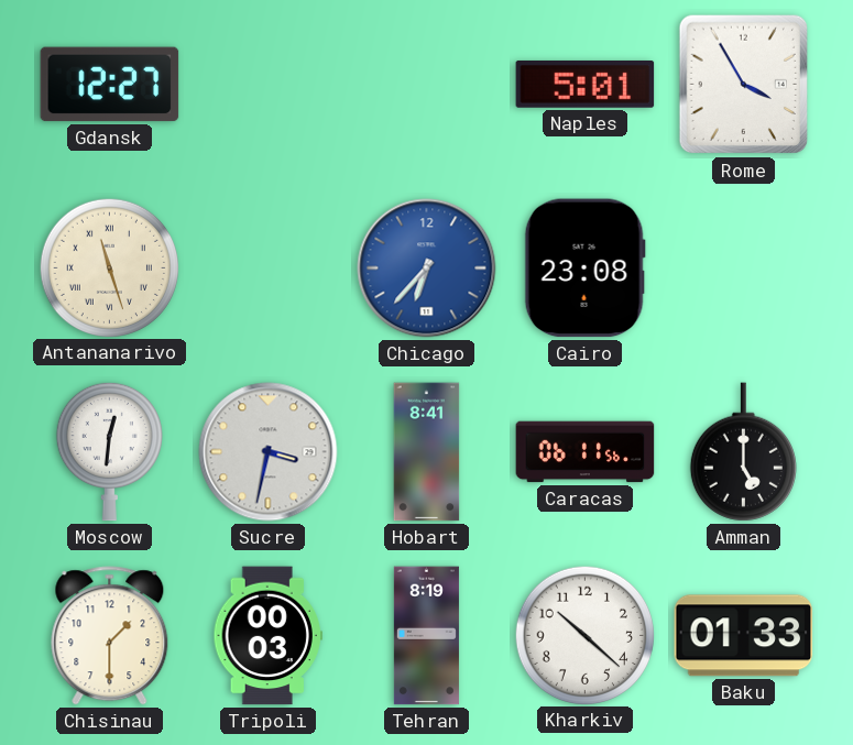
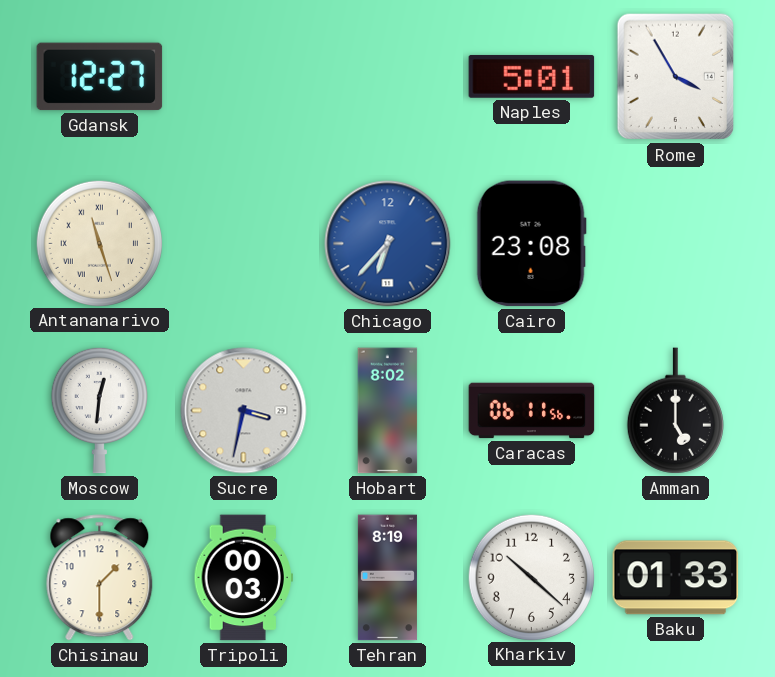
Hobart: 8:41 -> 8:02 (388, 411)
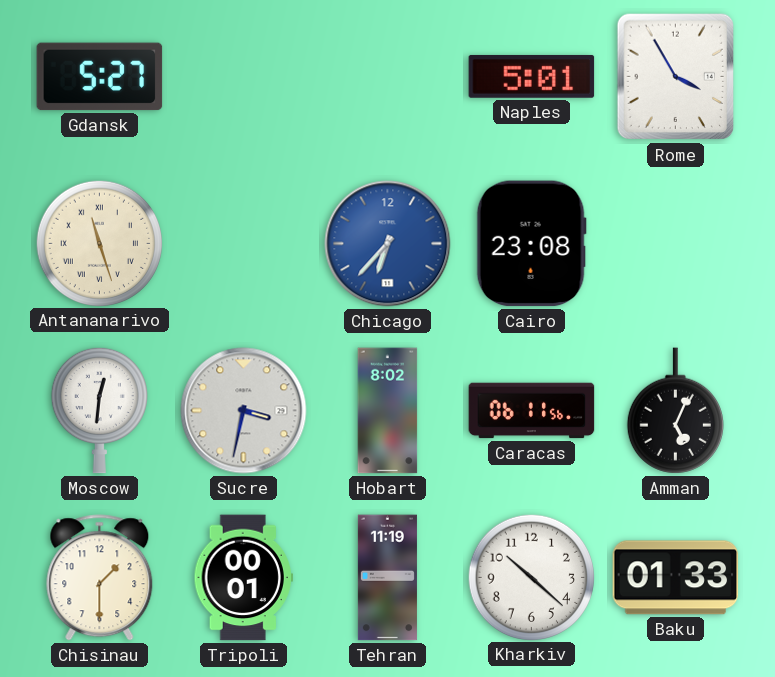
Gdansk: 12:27 -> 5:27 (100, 77)
Amman: 5:00 -> 5:04 (675, 411)
Tripoli: 00:03 -> 00:01 (243, 578)
Tehran: 8:19 -> 11:19 (387, 578)
